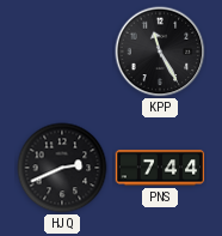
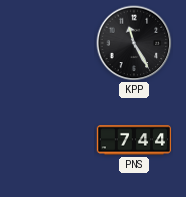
HJQ: 2:41 -> none (62, 168)
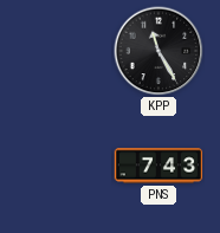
PNS: 7:44 -> 7:43 (158, 166)
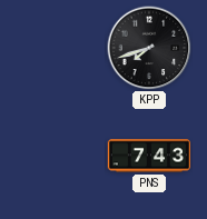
KPP: 11:25 -> 7:42 (149, 48)
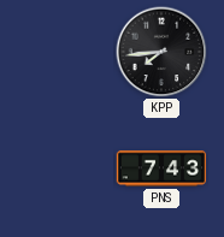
KPP: 7:42 -> 7:44 (161, 52)
